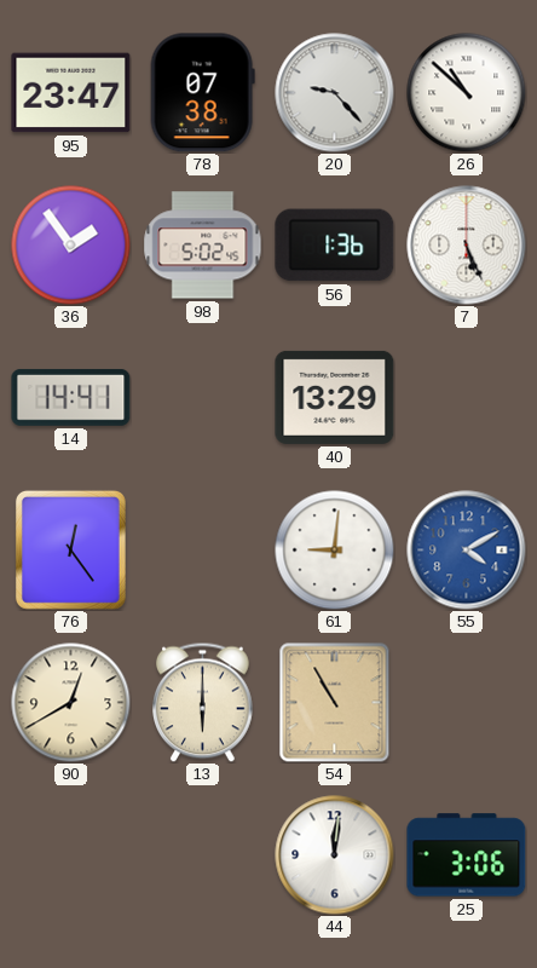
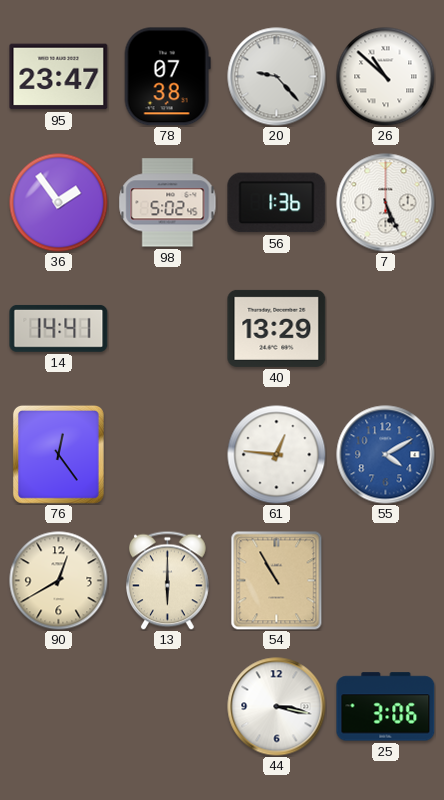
61: 9:01 -> 12:46 (277, 455)
44: 12:01 -> 3:17 (277, 707)
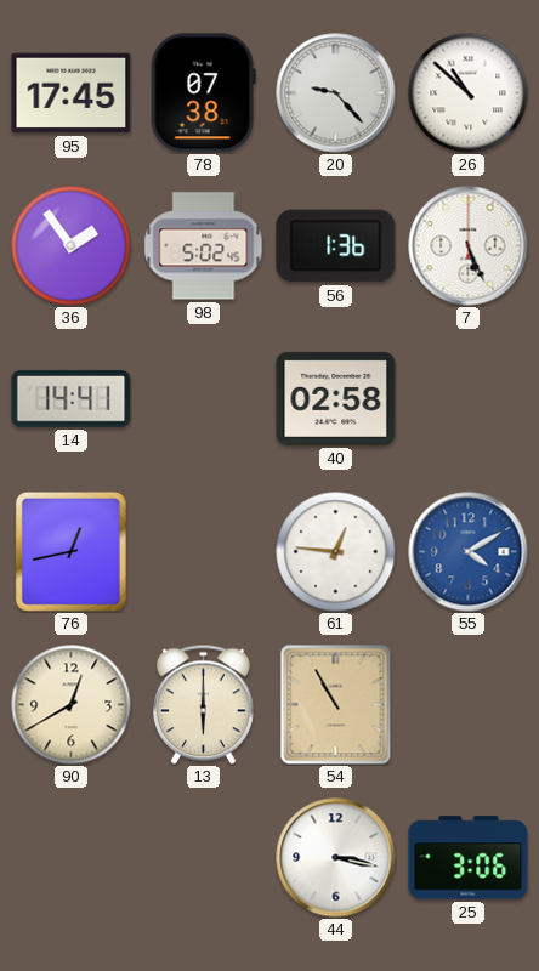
95: 23:47 -> 17:45 (72, 93)
40: 13:29 -> 02:58 (336, 398)
76: 12:24 -> 12:43 (70, 551)
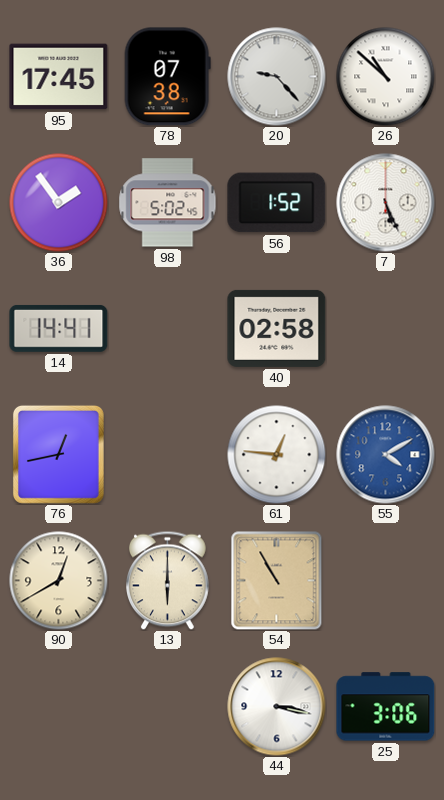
56: 1:36 -> 1:52 (277, 203)
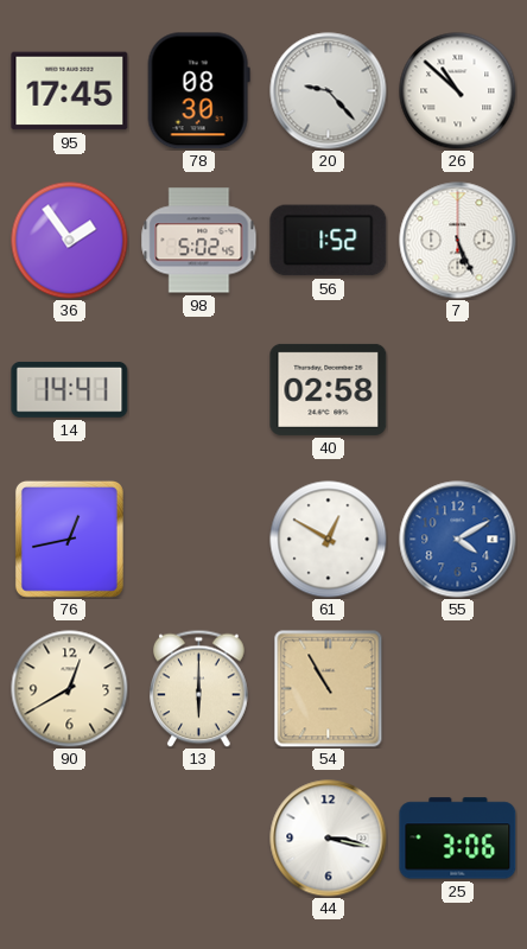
78: 07:38 -> 08:30 (198, 91)
61: 12:46 -> 12:50 (329, 540)
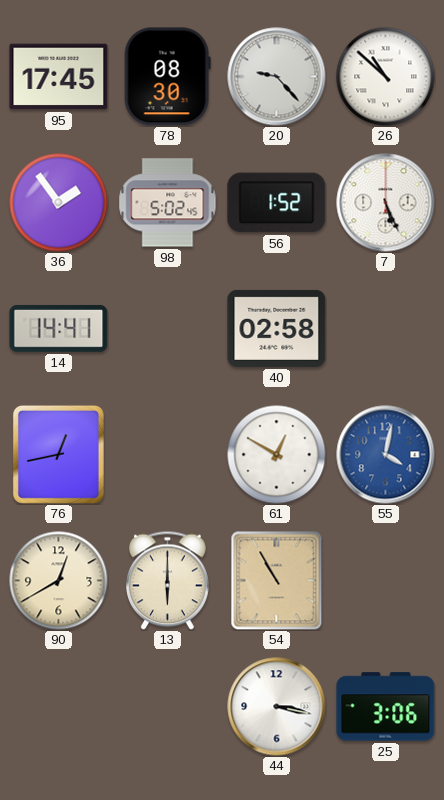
55: 4:10 -> 4:02 (386, 455)
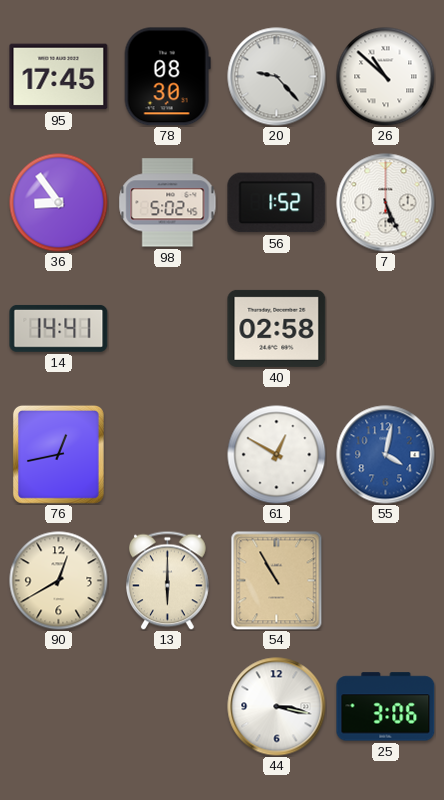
36: 1:54 -> 8:54 (59, 203)
